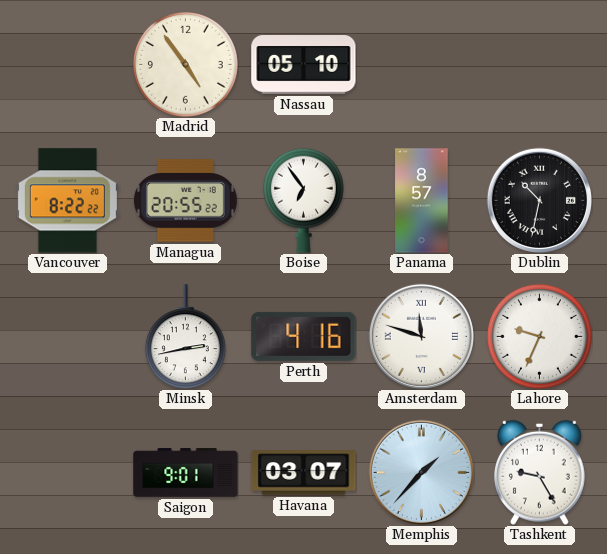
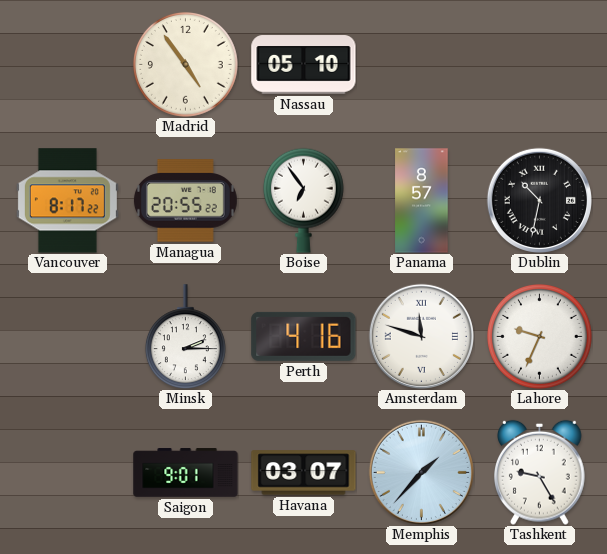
Vancouver: 8:22 -> 8:17 (67, 201)
Minsk: 2:43 -> 2:15 (185, 337)
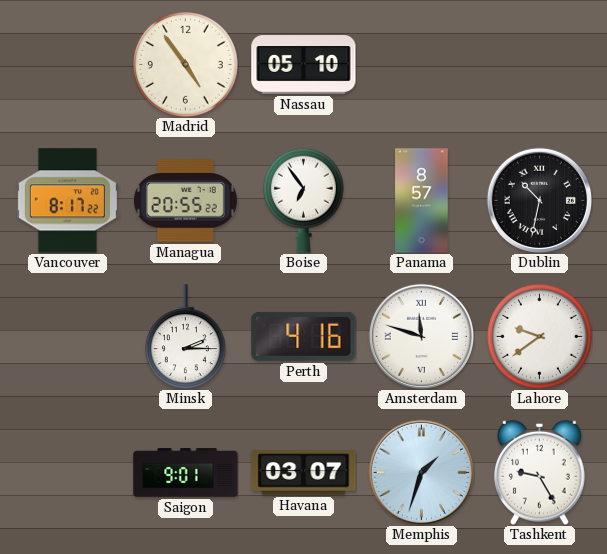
Lahore: 9:34 -> 9:39 (539, 336)
Memphis: 1:37 -> 1:33 (421, 472)
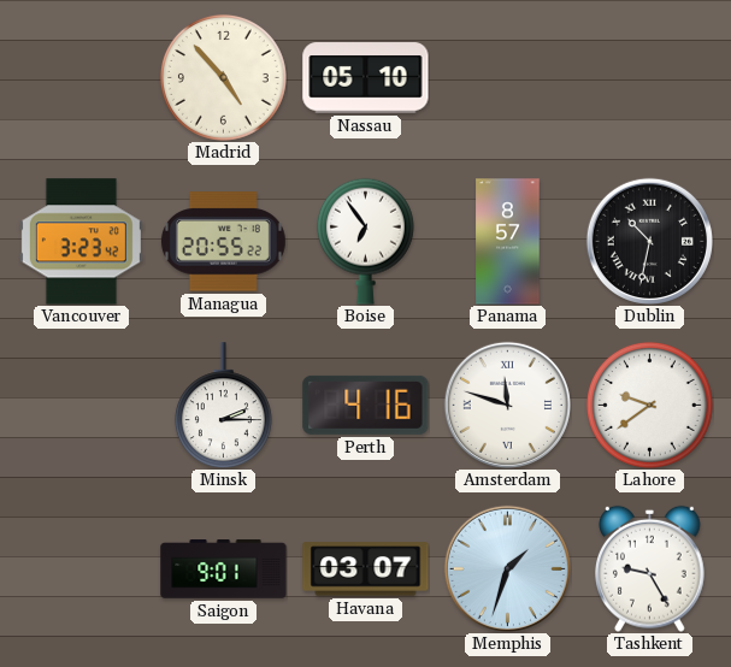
Madrid: 4:54 -> 4:53 (223, 77)
Vancouver: 8:17 -> 3:23 (81, 242)
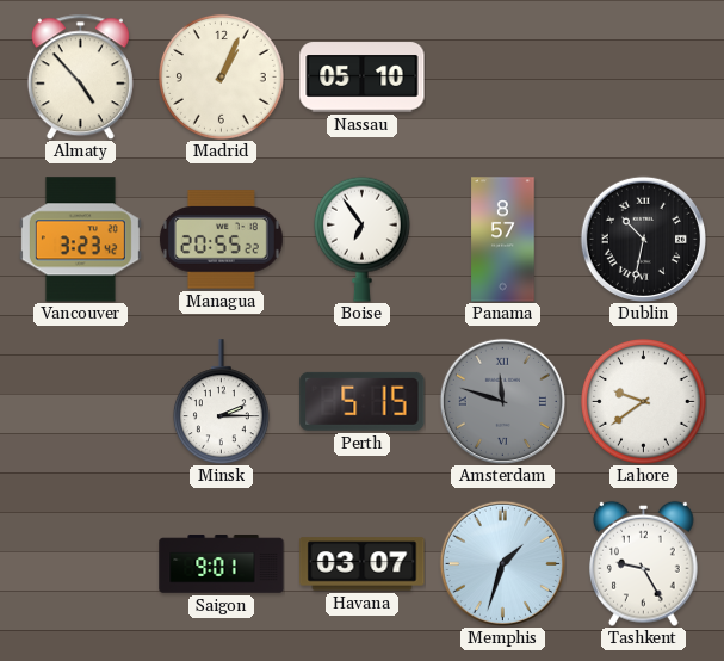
Almaty: none -> 4:53 (80, 76)
Madrid: 4:53 -> 1:04 (221, 76)
Perth: 4:16 -> 5:15 (363, 401)
Amsterdam dial: white -> grey (502, 401)
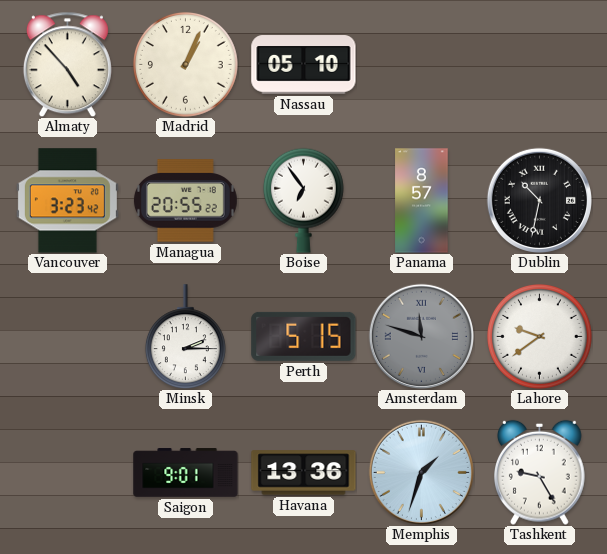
Havana: 03:07 -> 13:36 (304, 473)
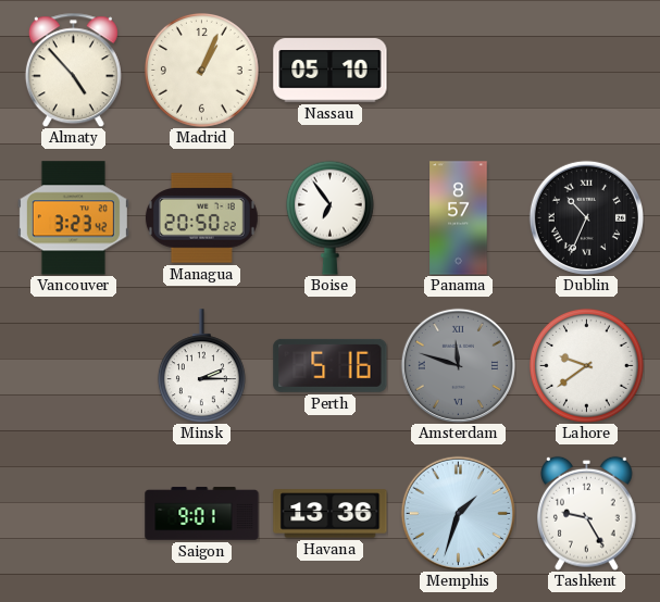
Managua: 20:55 -> 20:50 (201, 218)
Dublin: 10:32 -> 10:34 (586, 217)
Perth: 5:15 -> 5:16 (331, 365)
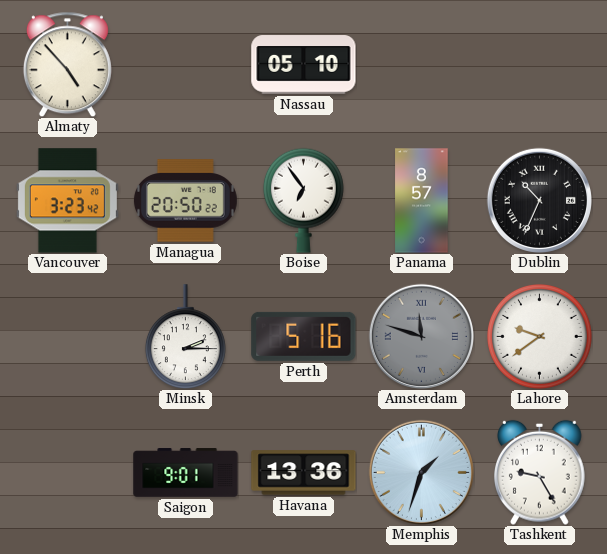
Madrid: 1:04 -> none (201, 70)
